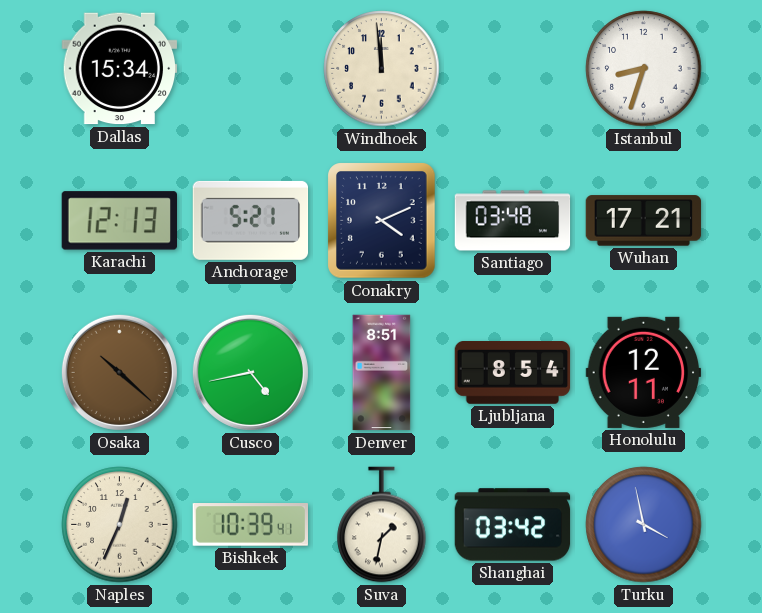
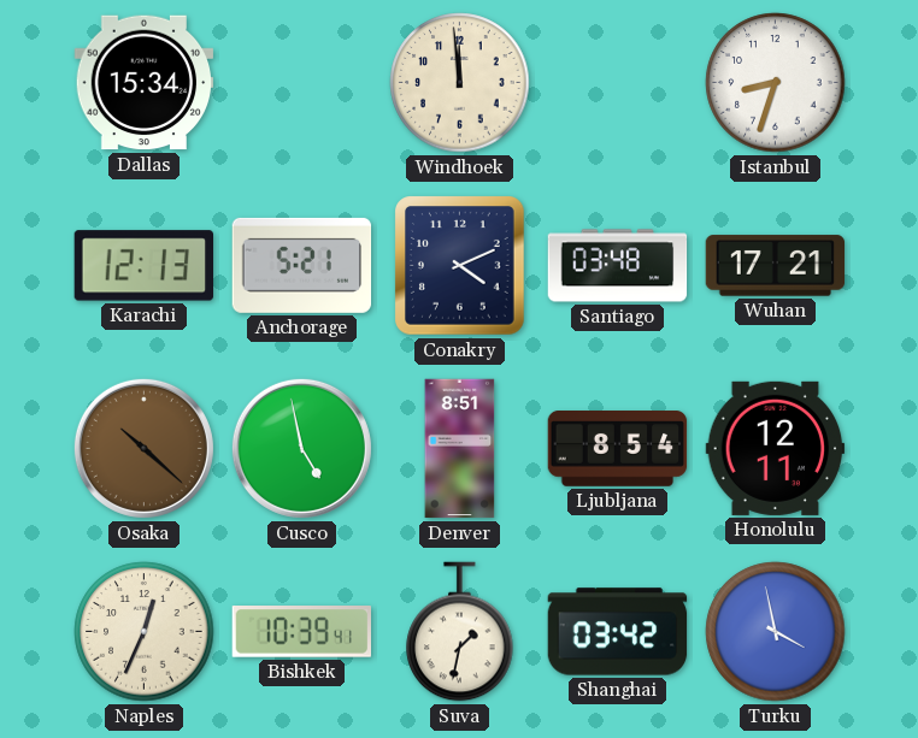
Cusco: 4:43 -> 4:58 (301, 448)
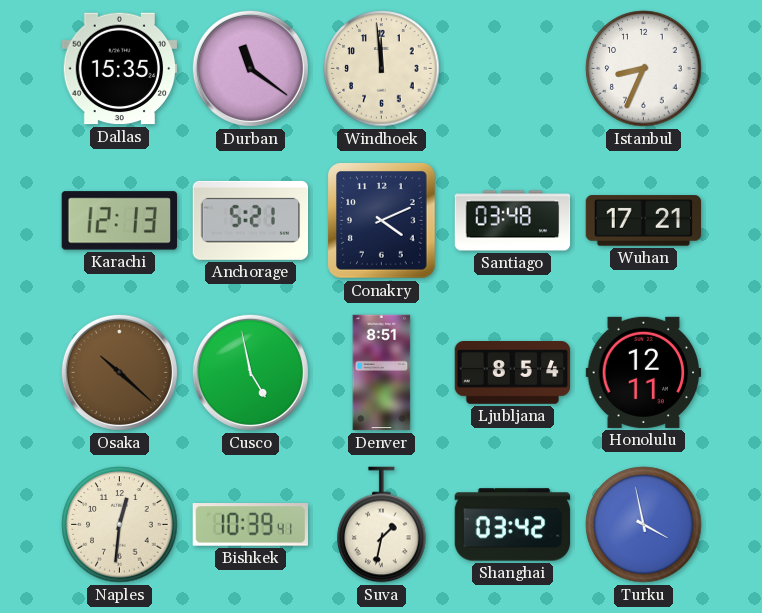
Dallas: 15:34 -> 15:35 (120, 69)
Durban: none -> 11:21 (250, 68)
Istanbul: 8:33 -> 8:34 (644, 69)
Naples: 12:34 -> 12:31 (120, 525)
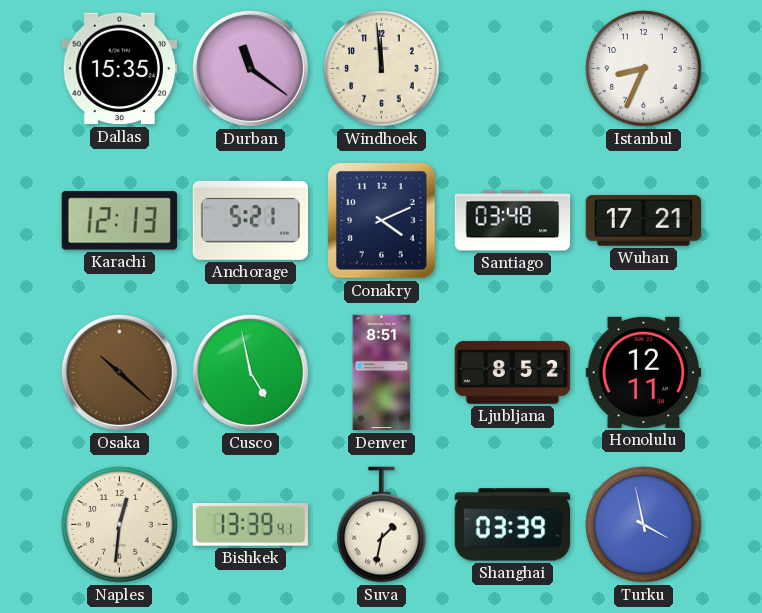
Ljubljana: 8:54 -> 8:52 (513, 373)
Bishkek: 10:39 -> 13:39 (251, 525)
Shanghai: 03:42 -> 03:39 (513, 525)
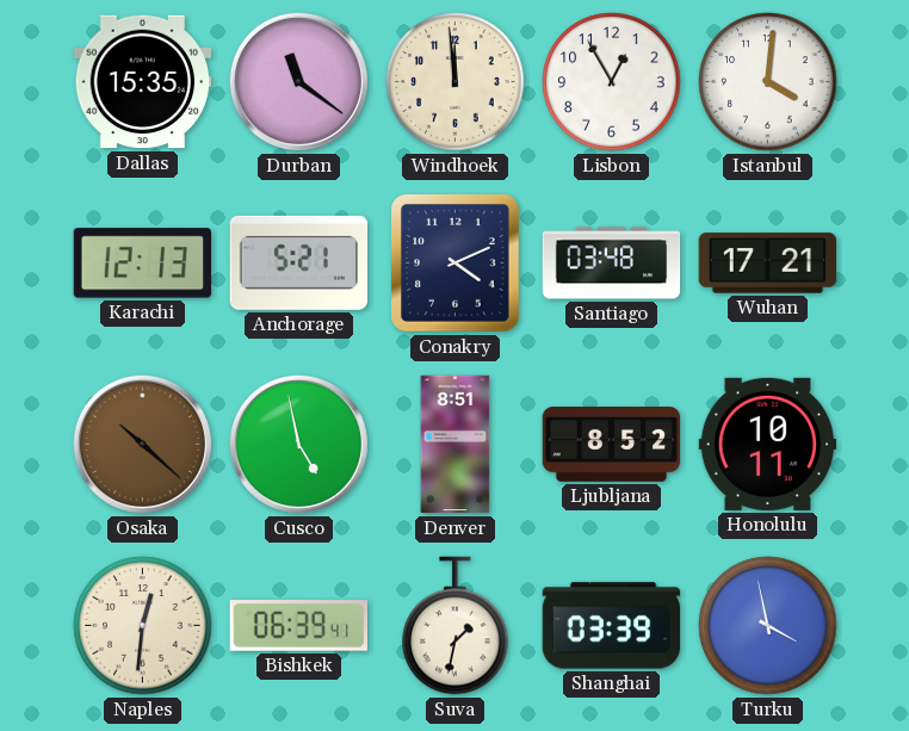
Lisbon: none -> 12:55 (612, 82)
Istanbul: 8:34 -> 4:01 (768, 82)
Honolulu: 12:11 -> 10:11 (768, 444)
Bishkek: 13:39 -> 06:39 (299, 626)
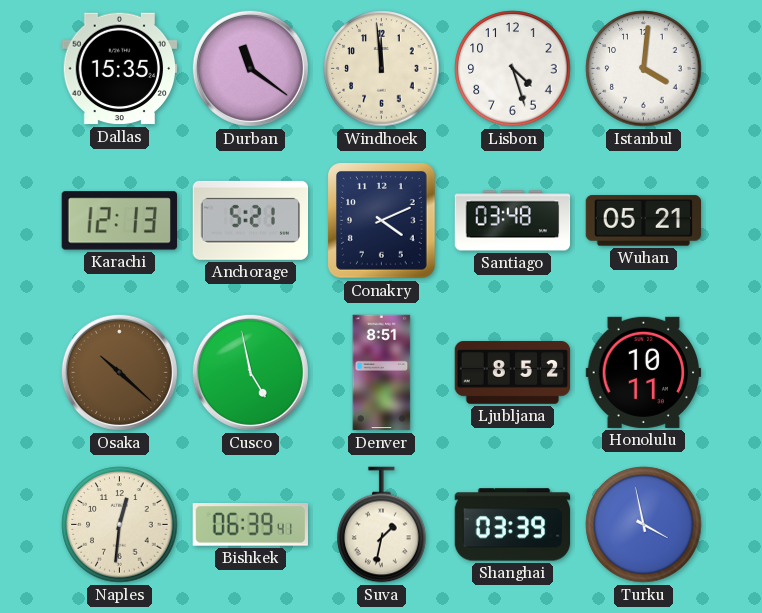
Lisbon: 12:55 -> 4:27 (513, 69)
Wuhan: 17:21 -> 05:21 (644, 221)
